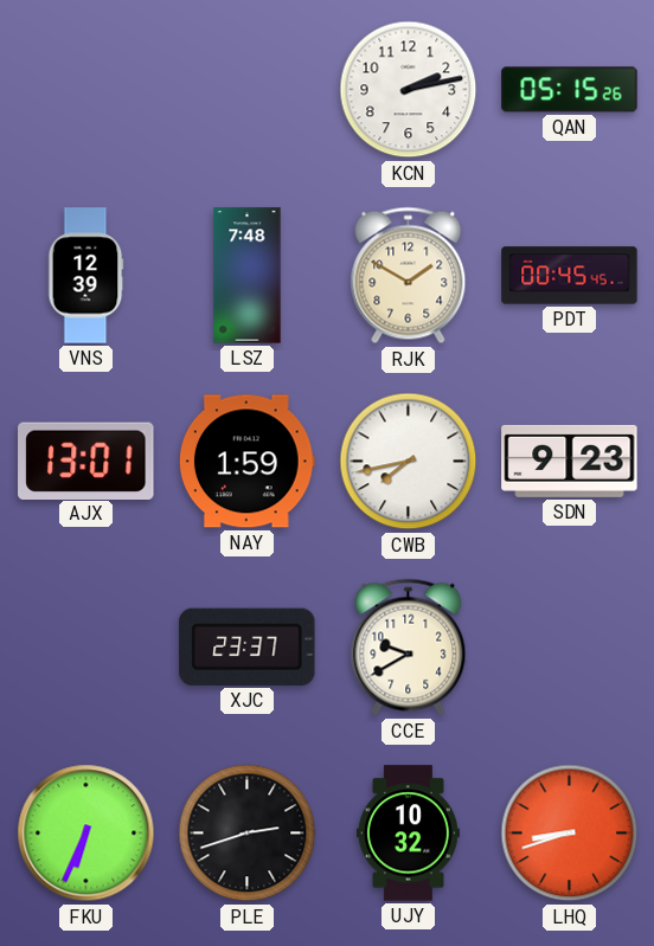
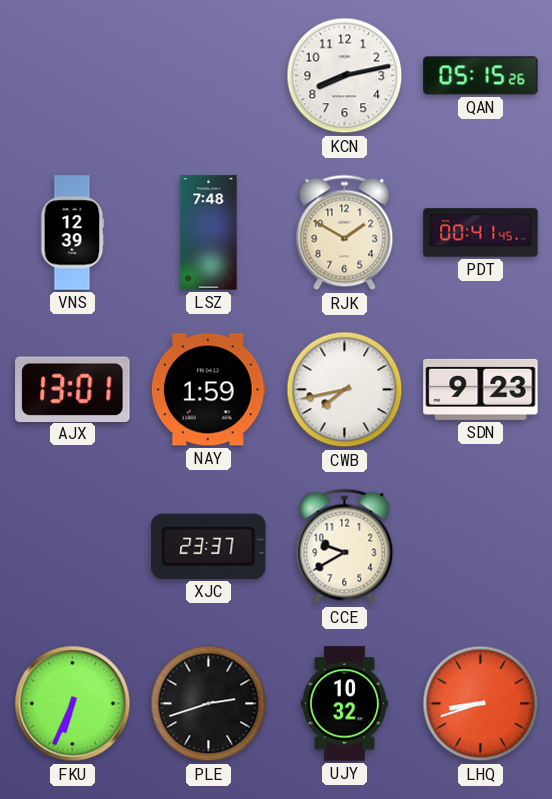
KCN: 2:13 -> 8:13 (345, 76)
PDT: 00:45 -> 00:41 (481, 233)
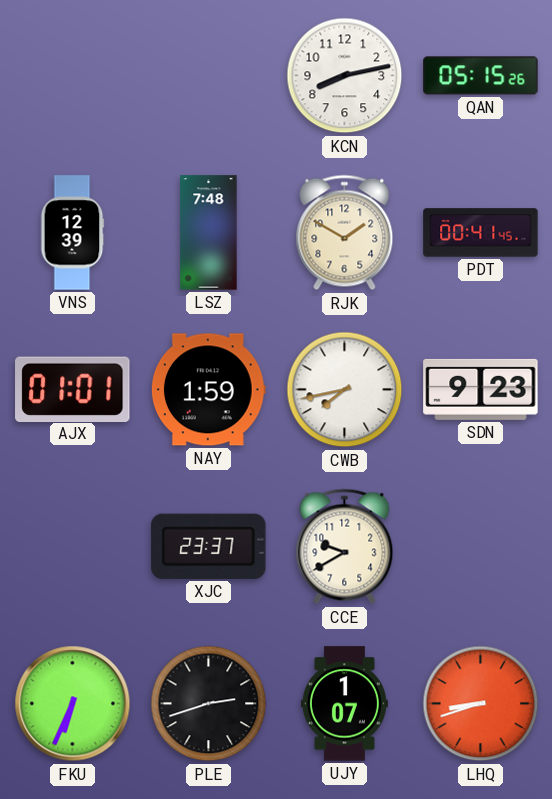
AJX: 13:01 -> 01:01 (73, 389)
UJY: 10:32 -> 1:07 (344, 704)
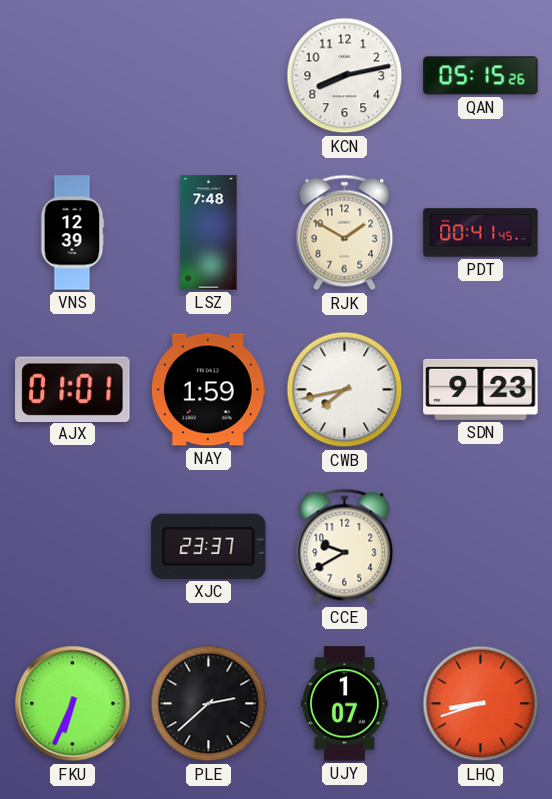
PLE: 2:42 -> 2:38 (209, 704)
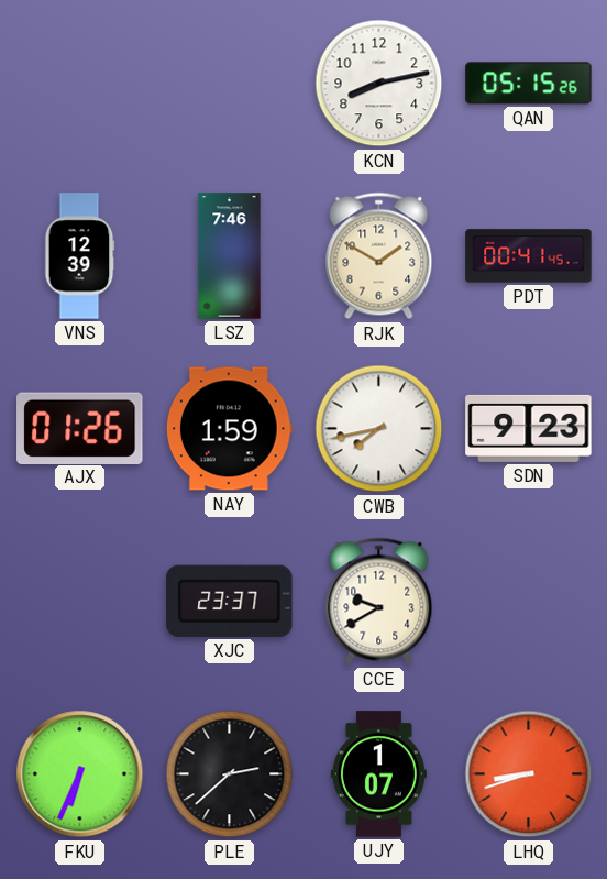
LSZ: 7:48 -> 7:46 (230, 256)
AJX: 01:01 -> 01:26 (80, 428)
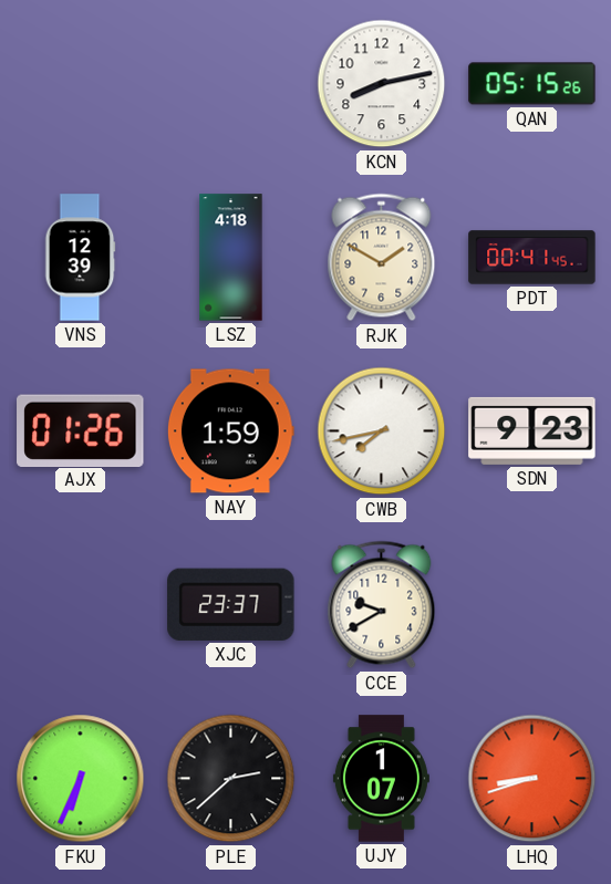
LSZ: 7:46 -> 4:18 (231, 258)
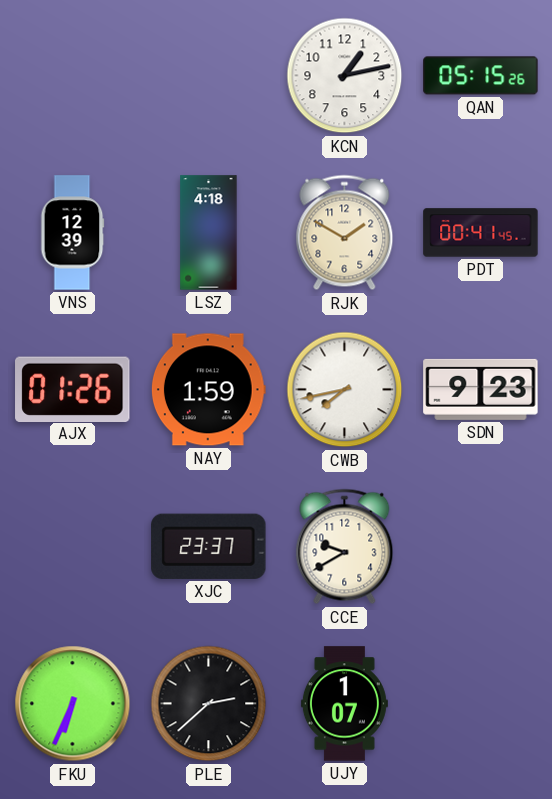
KCN: 8:13 -> 1:13 (345, 76)
LHQ: 8:42 -> none (532, 779)
